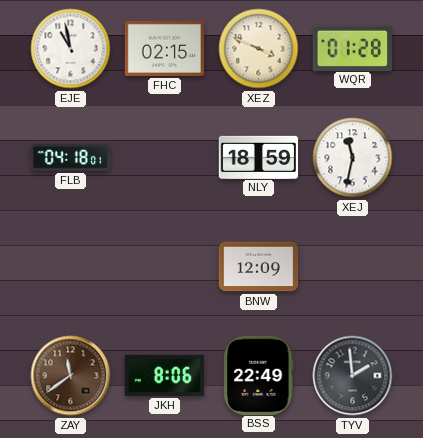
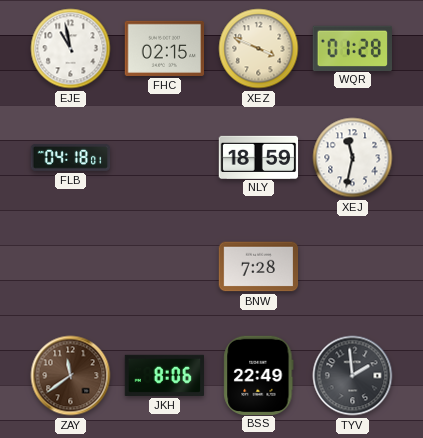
BNW: 12:09 -> 7:28 (259, 267)
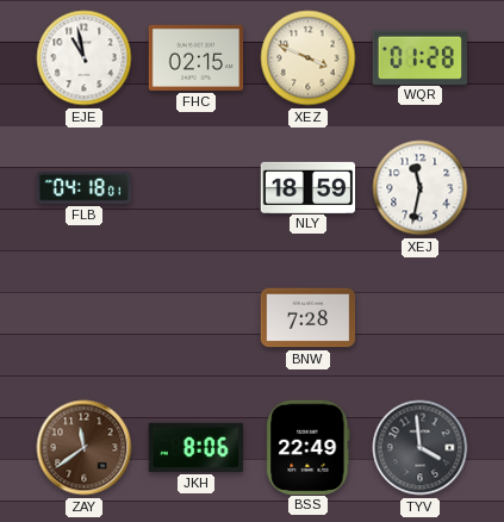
TYV: 1:59 -> 3:59 (421, 448)
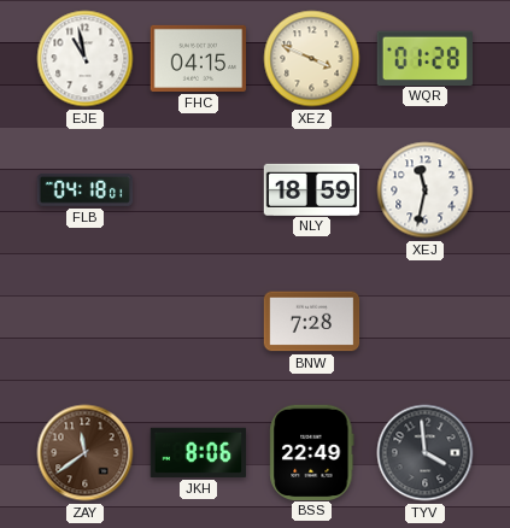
FHC: 02:15 -> 04:15 (199, 58)
